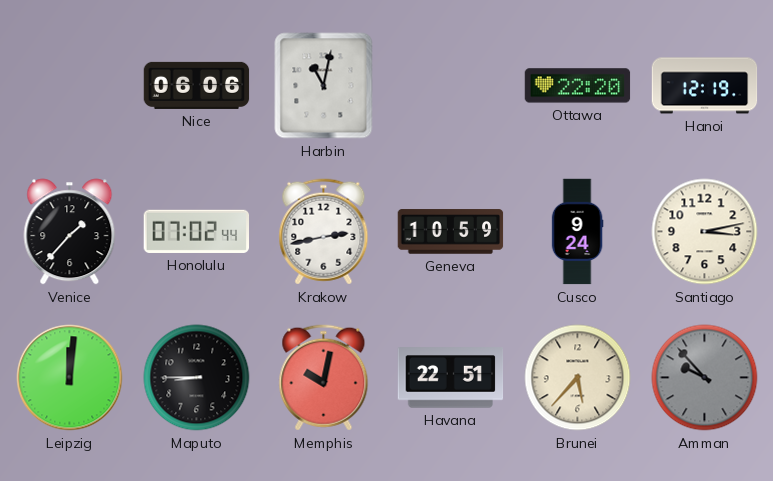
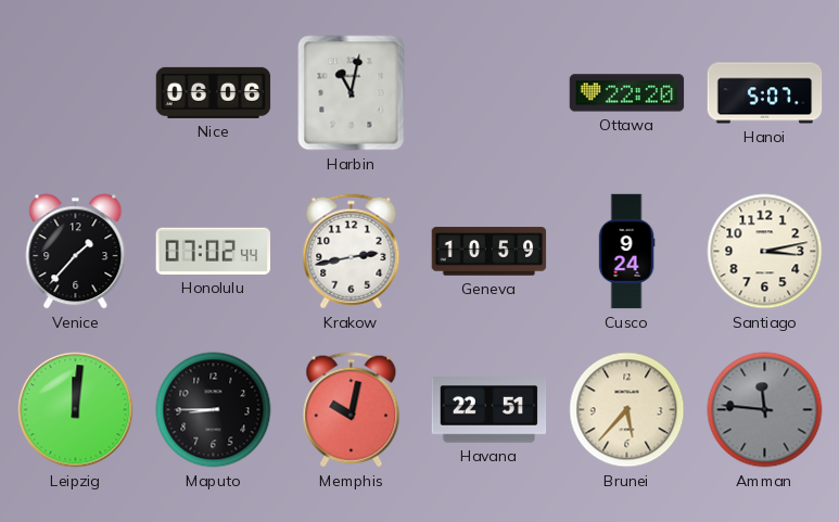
Hanoi: 12:19 -> 5:07 (765, 93)
Amman: 9:53 -> 11:46 (765, 410)
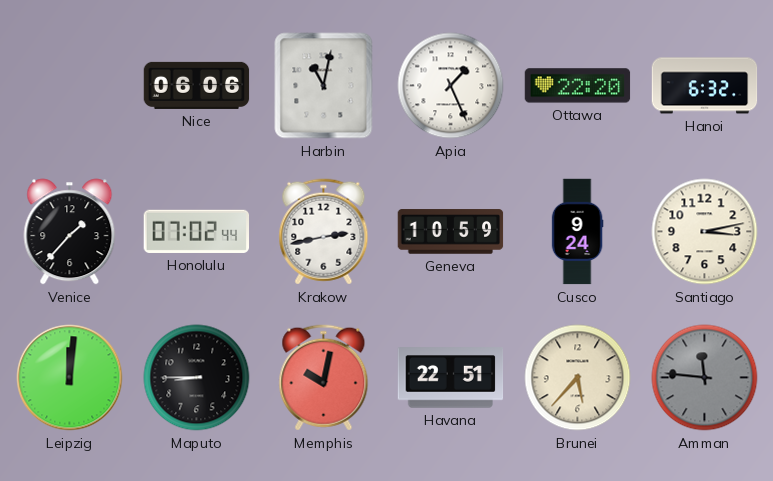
Apia: none -> 1:26 (451, 86)
Hanoi: 5:07 -> 6:32 (705, 86)
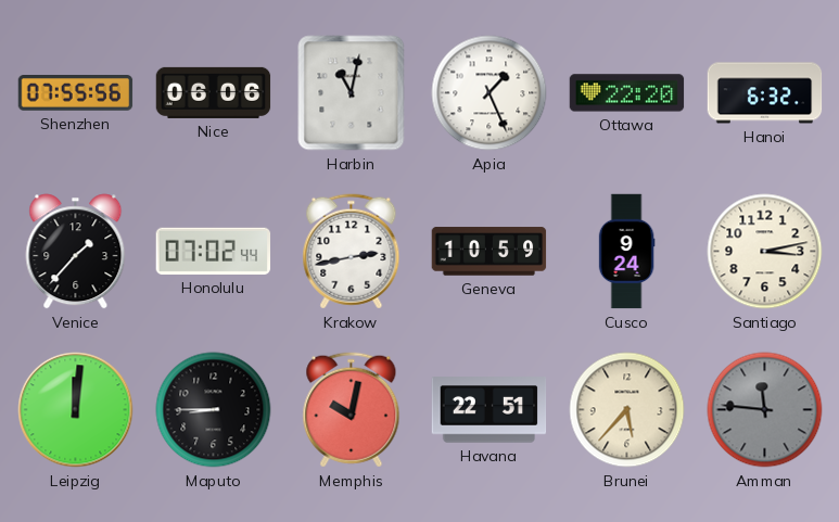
Shenzhen: none -> 07:55 (76, 93)
